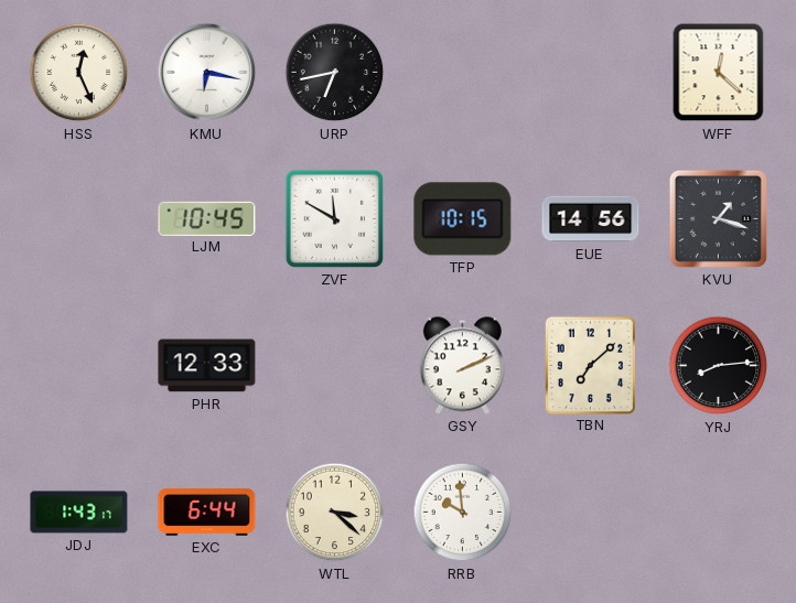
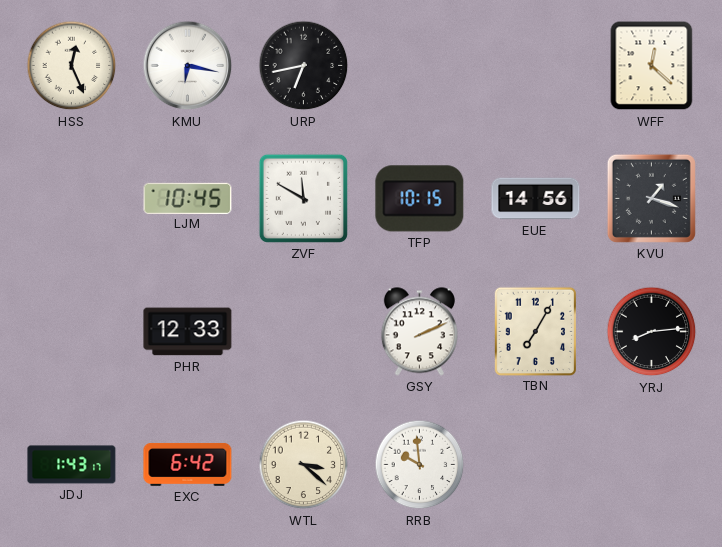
TBN: 7:08 -> 7:05 (535, 331)
EXC: 6:44 -> 6:42 (188, 464)
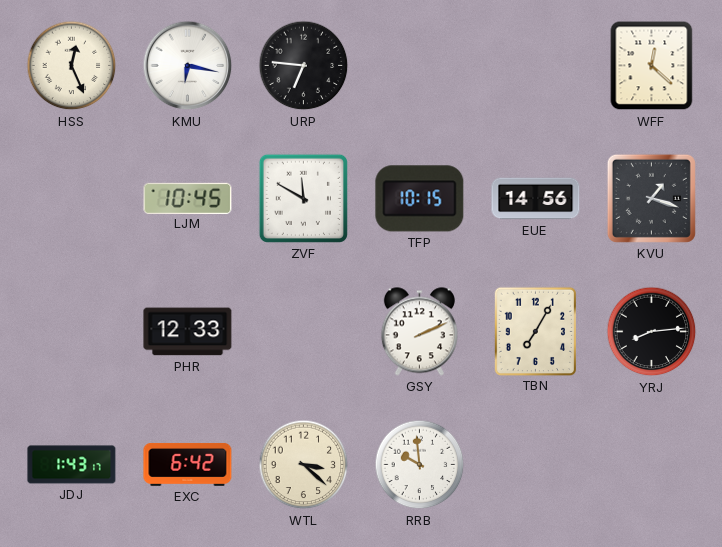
URP: 6:43 -> 6:46 (304, 66)
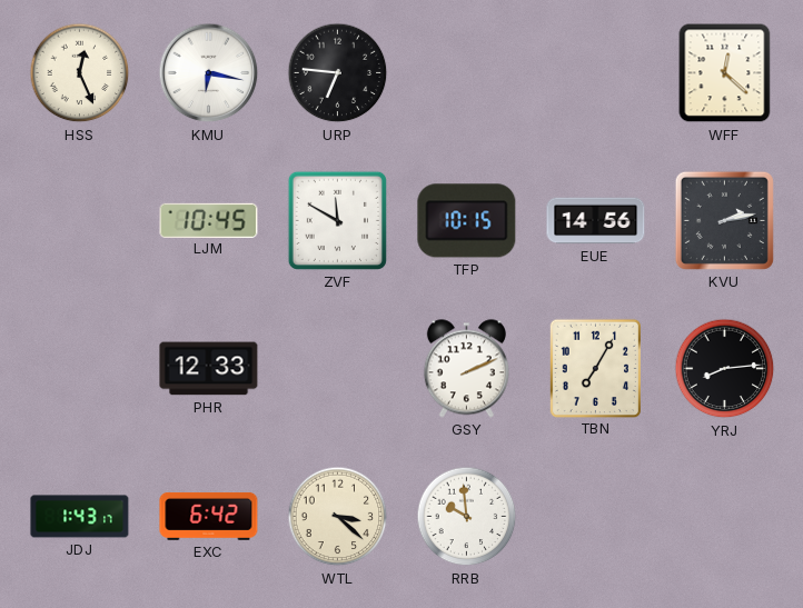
KVU: 1:18 -> 2:13 (724, 220)
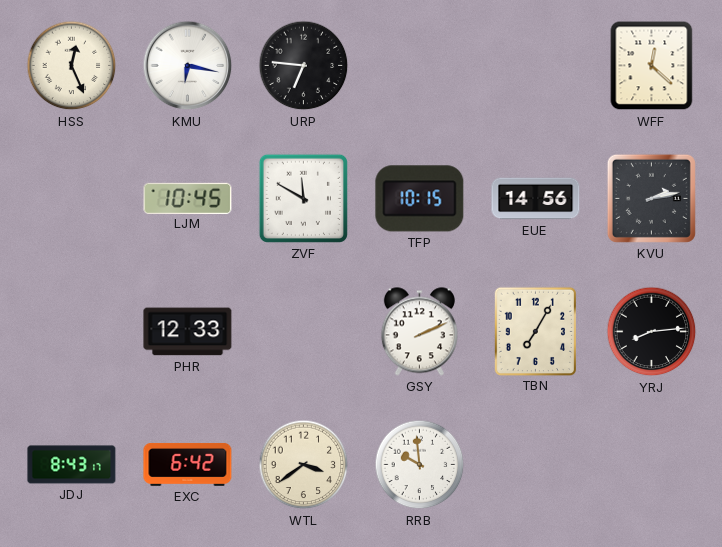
JDJ: 1:43 -> 8:43 (72, 465)
WTL: 3:22 -> 3:39 (304, 465)
